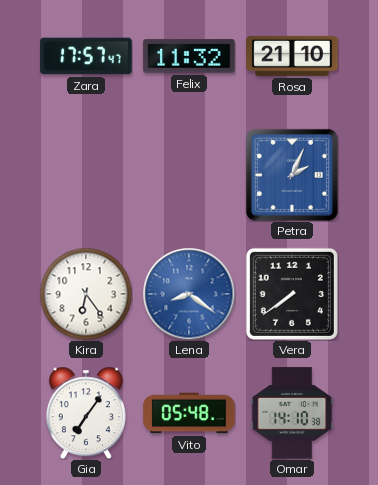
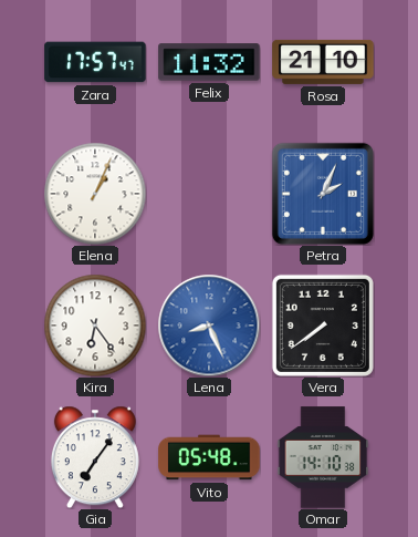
Elena: none -> 1:04 (95, 194)
Lena: 8:21 -> 8:26 (209, 326)
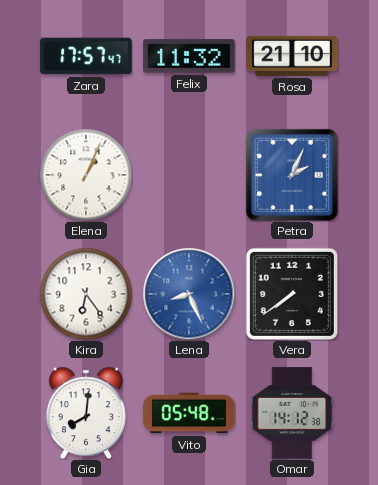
Gia: 7:06 -> 8:01 (86, 413)
Omar: 14:10 -> 14:12 (292, 413)
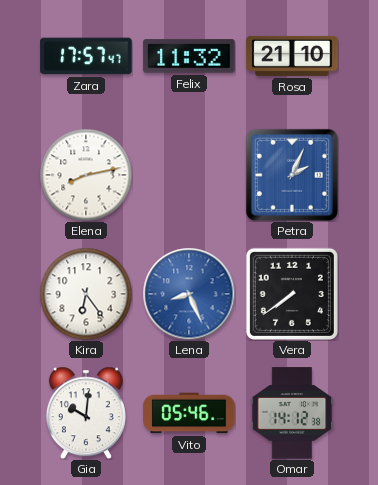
Elena: 1:04 -> 8:13 (86, 175)
Gia: 8:01 -> 10:01 (86, 413)
Vito: 05:48 -> 05:46 (189, 413)
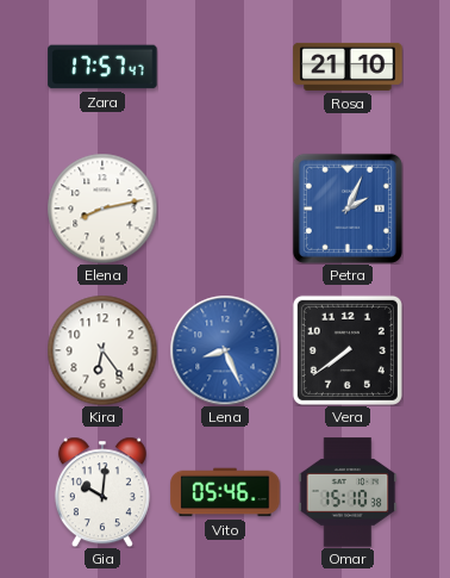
Felix: 11:32 -> none (189, 56)
Omar: 14:12 -> 15:10 (348, 492)
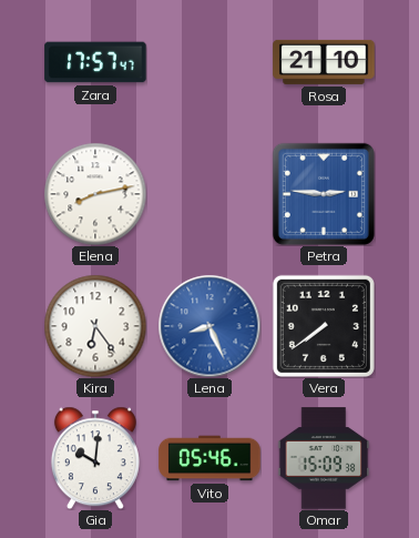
Petra: 2:04 -> 2:46 (324, 194)
Omar: 15:10 -> 15:09 (324, 458)
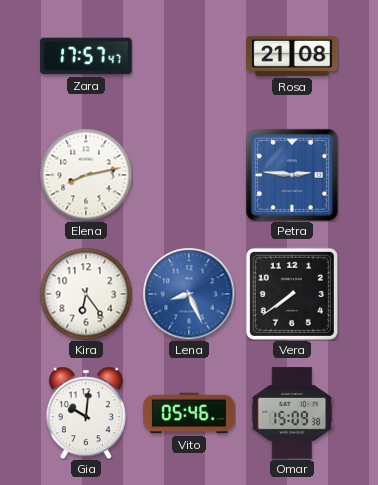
Rosa: 21:10 -> 21:08 (292, 56)
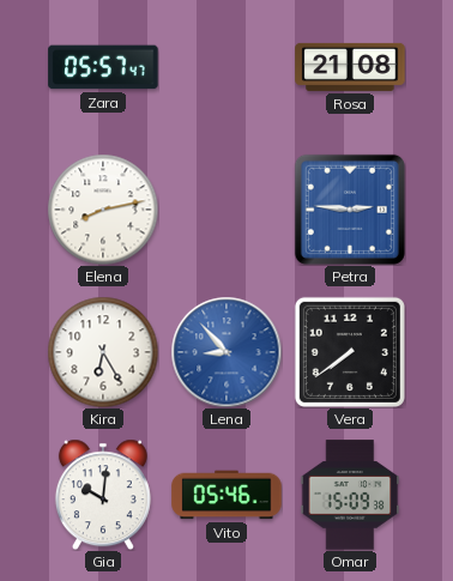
Zara: 17:57 -> 05:57 (103, 67)
Kira: 6:24 -> 6:25 (103, 352)
Lena: 8:26 -> 8:53 (226, 352)
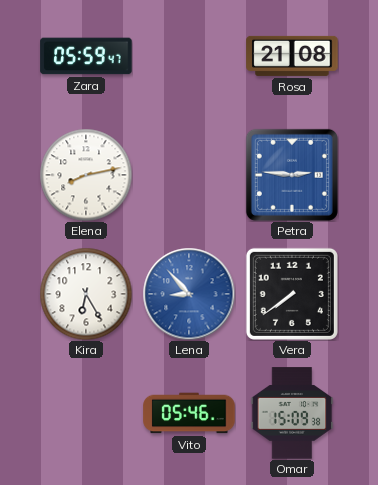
Zara: 05:57 -> 05:59 (86, 56)
Gia: 10:01 -> none (103, 495)
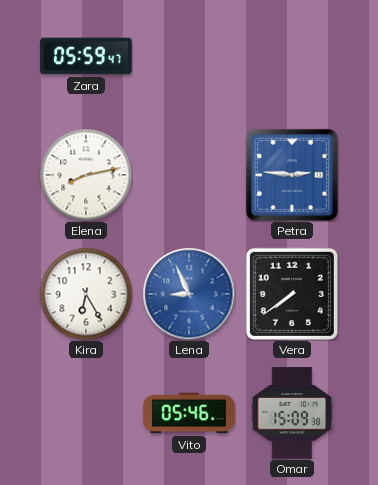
Rosa: 21:08 -> none (292, 56)
Lena: 8:53 -> 8:56 (189, 294)
